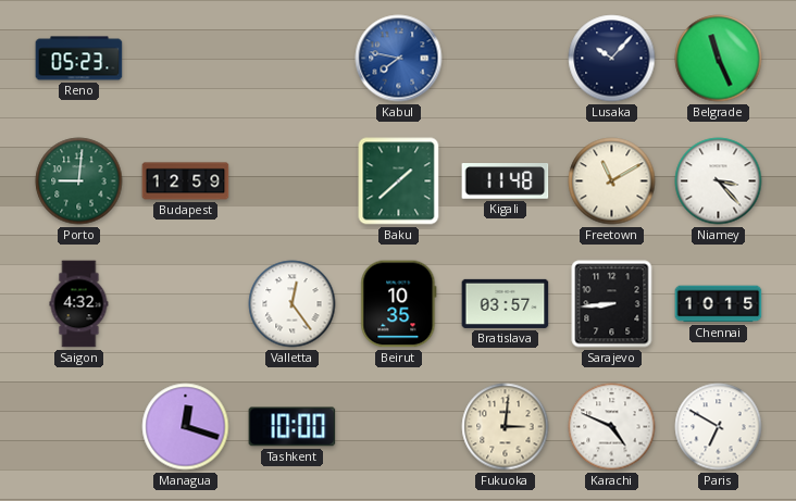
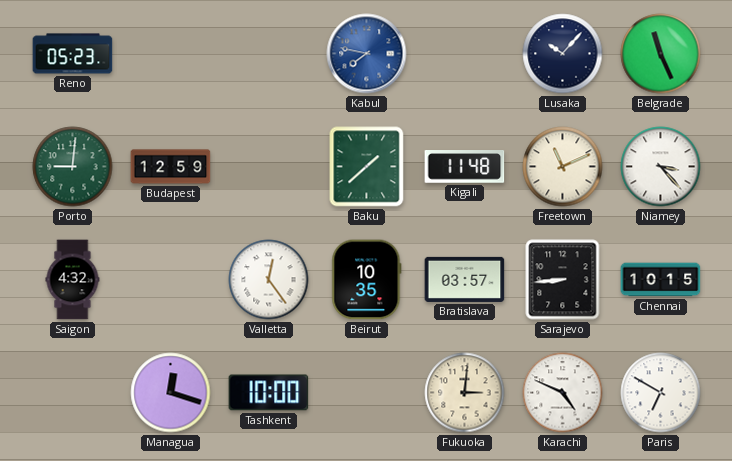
Freetown: 11:10 -> 11:11 (563, 167)
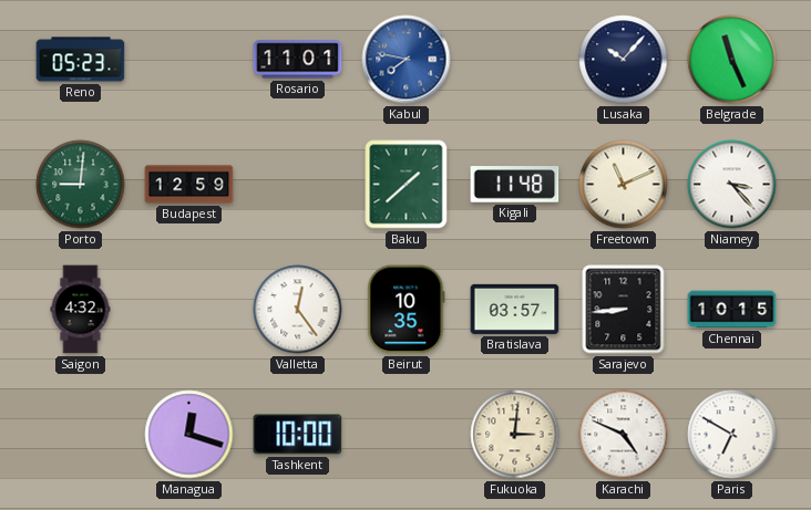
Rosario: none -> 11:01 (298, 60)
